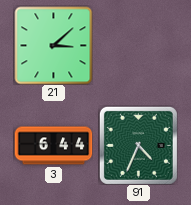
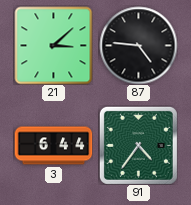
87: none -> 4:46 (138, 45)
91: 4:34 -> 4:36 (138, 145)
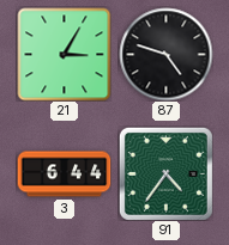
21: 3:08 -> 3:05 (64, 54)
87: 4:46 -> 4:48 (165, 54)
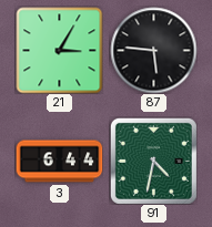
87: 4:48 -> 5:46 (153, 50)
91: 4:36 -> 4:32 (153, 161)
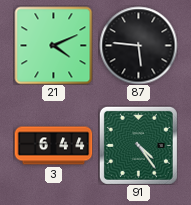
21: 3:05 -> 4:11 (53, 45)
91: 4:32 -> 4:24 (138, 145)
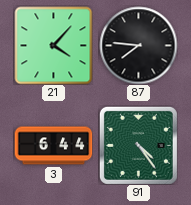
21: 4:11 -> 4:07 (53, 45)
87: 5:46 -> 7:46 (138, 45)
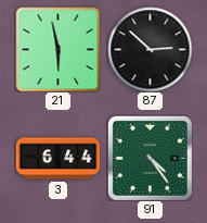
21: 4:07 -> 5:58 (57, 49)
87: 7:46 -> 2:52 (150, 49)
